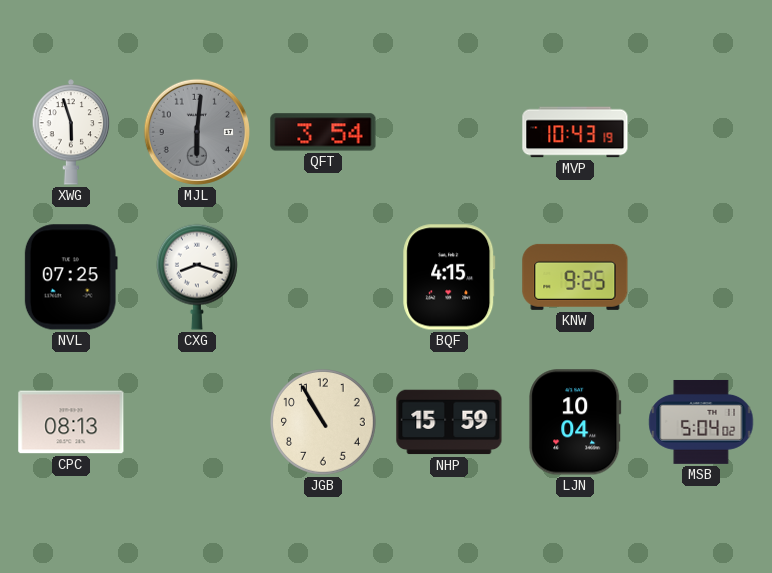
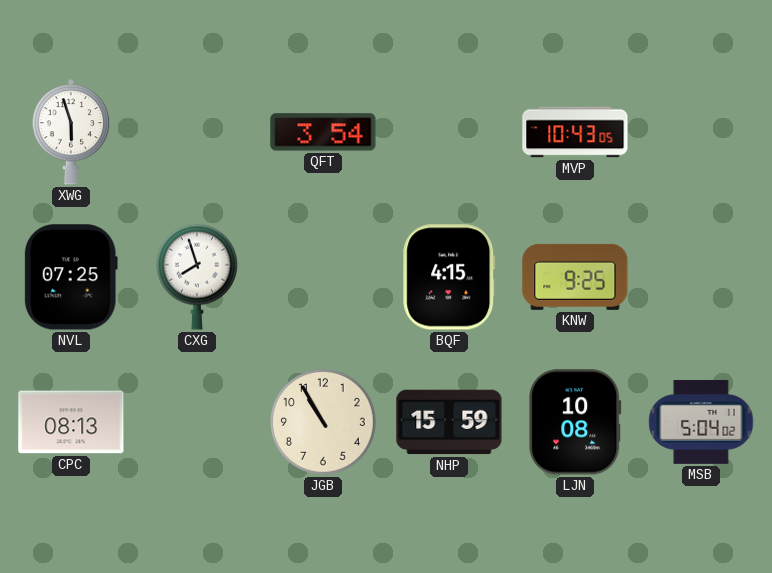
MJL: 6:01 -> none (197, 132)
MVP: 10:43:19 -> 10:43:05 (575, 132)
CXG: 8:18 -> 7:57 (197, 277)
LJN: 10:04 -> 10:08 (575, 422)
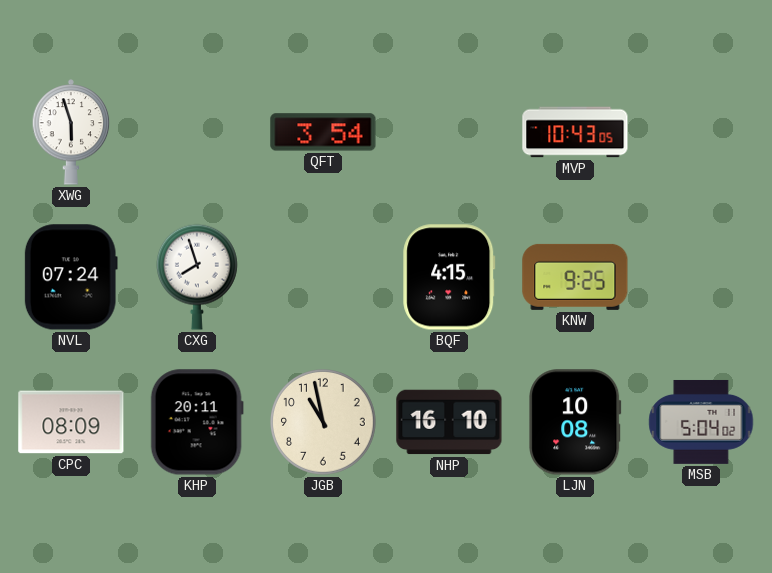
NVL: 07:25 -> 07:24 (71, 277)
CPC: 08:13 -> 08:09 (71, 422)
KHP: none -> 20:11 (197, 422)
JGB: 10:55 -> 10:58 (324, 423)
NHP: 15:59 -> 16:10 (449, 422)
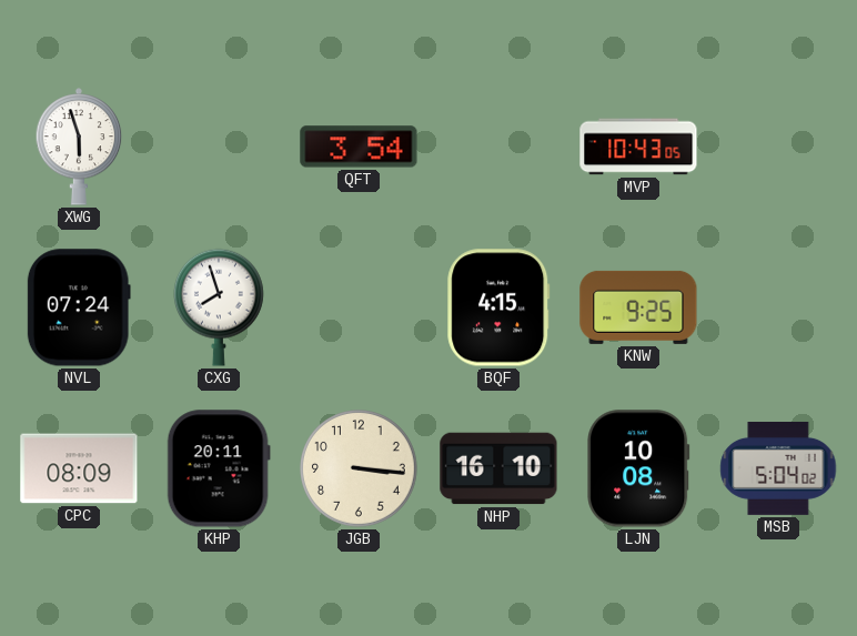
JGB: 10:58 -> 3:16 (360, 470)
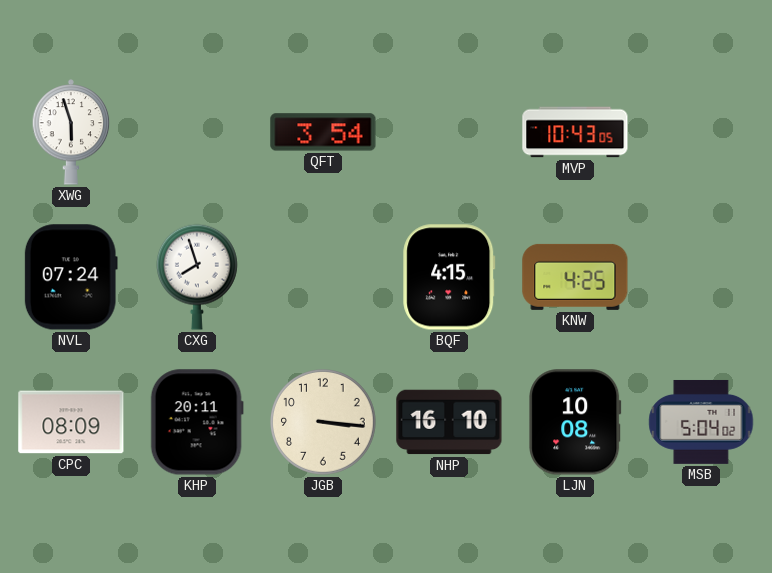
KNW: 9:25 -> 4:25 (575, 277)
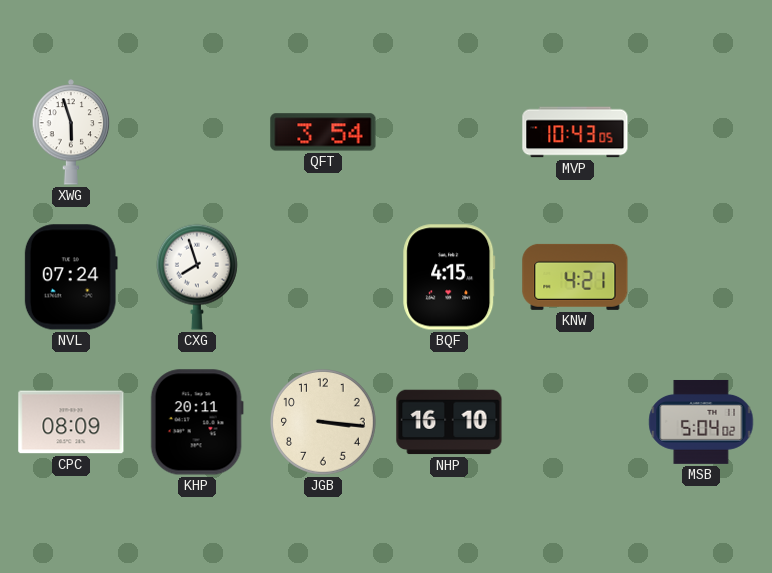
KNW: 4:25 -> 4:21 (575, 277)
LJN: 10:08 -> none (575, 422)
